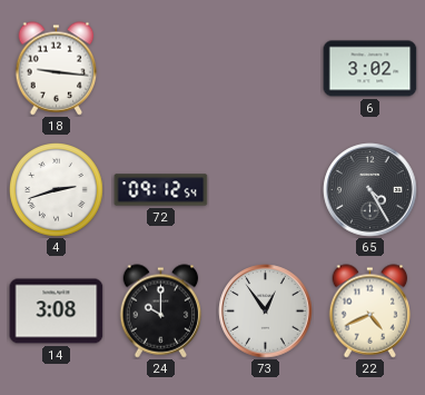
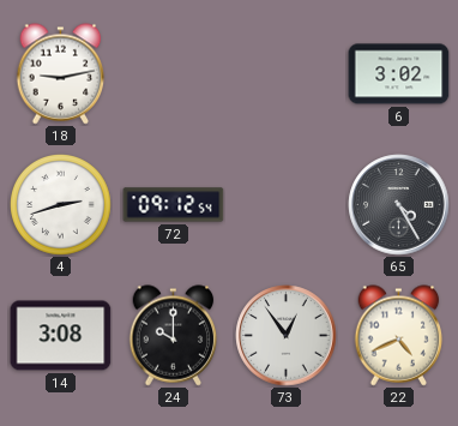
18: 9:16 -> 9:13 (61, 74)
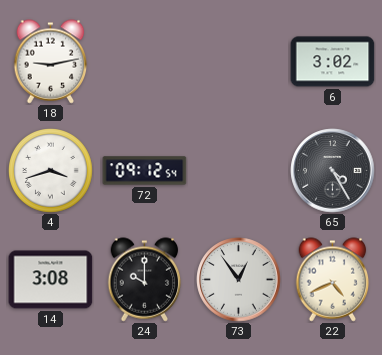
4: 2:42 -> 3:42 (51, 171)
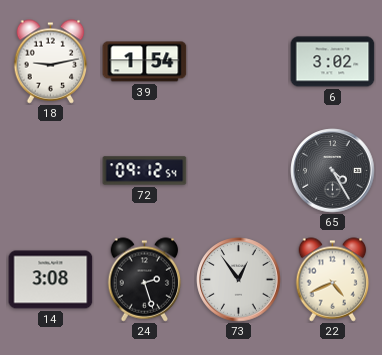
39: none -> 1:54 (145, 62)
4: 3:42 -> none (51, 171)
24: 10:00 -> 2:27 (145, 280)
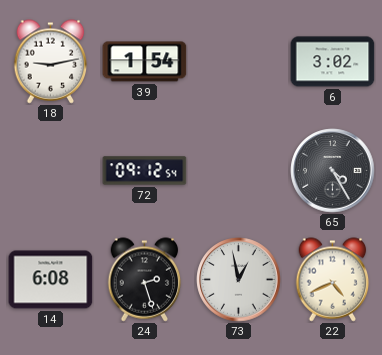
14: 3:08 -> 6:08 (51, 280)
73: 12:54 -> 12:58 (239, 280)
